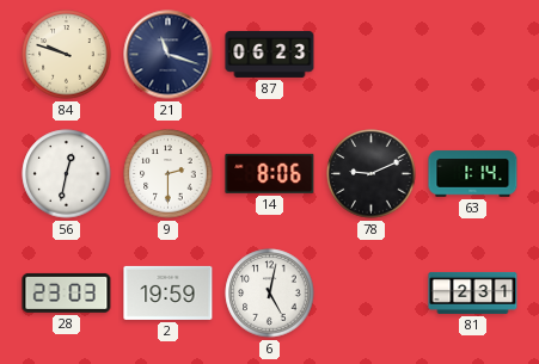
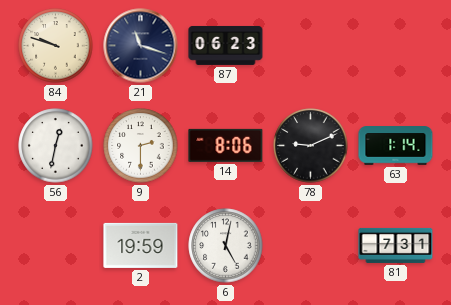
28: 23:03 -> none (67, 292)
81: 2:31 -> 7:31 (396, 245)
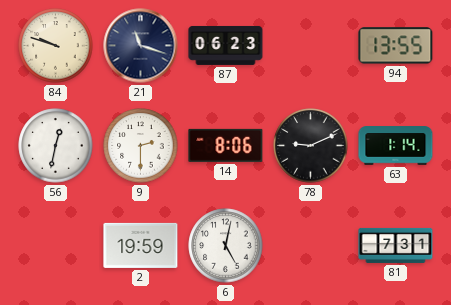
94: none -> 13:55 (396, 46)
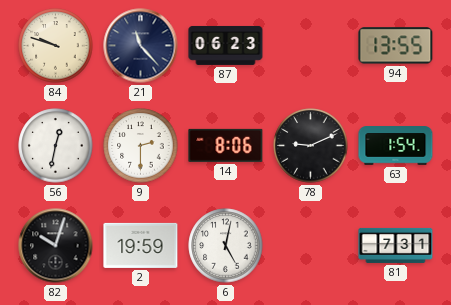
21: 11:18 -> 11:23 (141, 46)
63: 1:14 -> 1:54 (396, 146)
82: none -> 10:03 (56, 246)
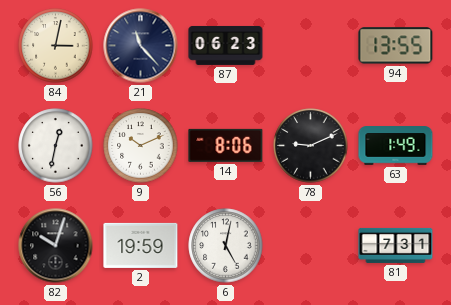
84: 9:48 -> 3:02 (56, 46)
9: 2:30 -> 10:11 (141, 146)
63: 1:54 -> 1:49 (396, 146)
